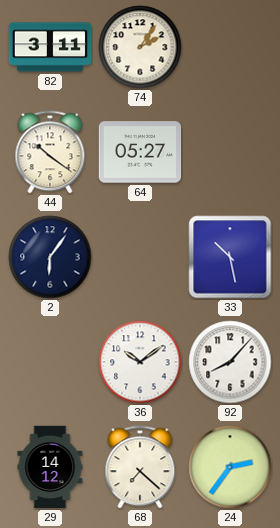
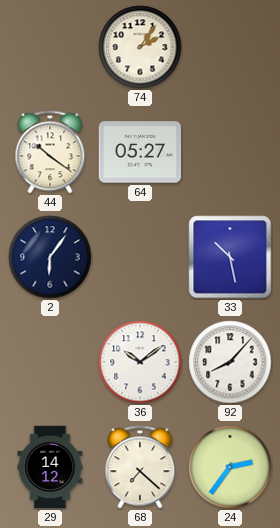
82: 3:11 -> none (50, 47)
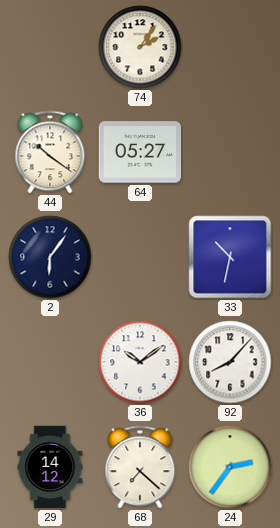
33: 10:28 -> 10:32 (230, 257)
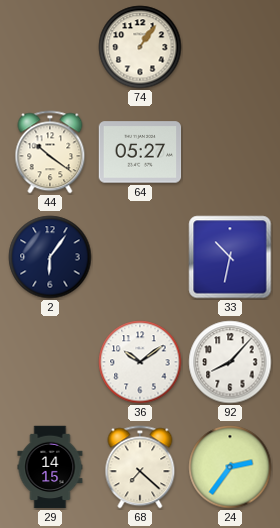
74: 2:06 -> 1:06 (140, 47)
29: 14:12 -> 14:15 (50, 467)
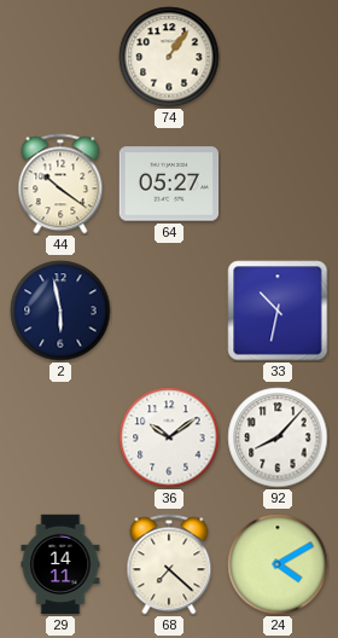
2: 6:06 -> 5:58 (60, 311)
29: 14:15 -> 14:11 (60, 564)
24: 2:36 -> 4:10 (278, 564)
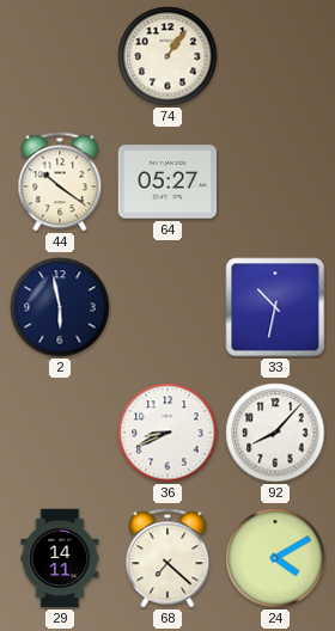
36: 10:09 -> 8:41 (167, 433)
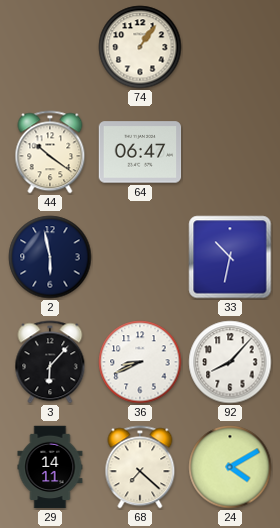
64: 05:27 -> 06:47 (140, 152)
3: none -> 6:07 (50, 362)
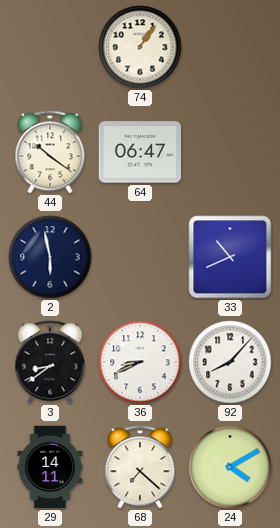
33: 10:32 -> 10:41 (230, 257)
3: 6:07 -> 8:39 (50, 362)
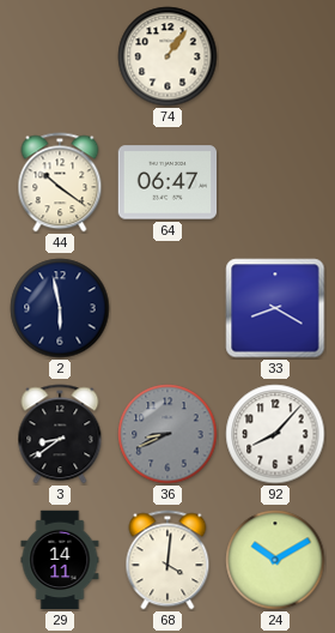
33: 10:41 -> 8:20 (275, 308)
36 dial: white -> grey (167, 434)
68: 7:22 -> 4:01 (167, 560)
24: 4:10 -> 10:10 (275, 560)
